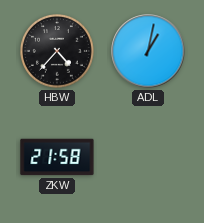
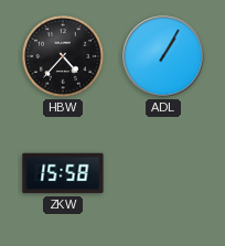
ADL: 1:02 -> 1:05 (163, 56)
ZKW: 21:58 -> 15:58 (63, 173)
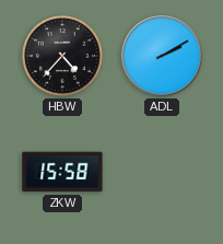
ADL: 1:05 -> 2:10 (162, 56)
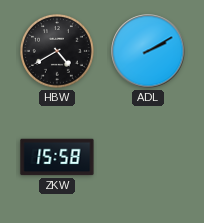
HBW: 4:37 -> 4:40 (58, 52)
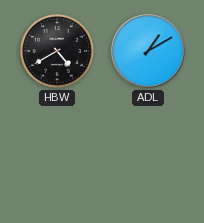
ADL: 2:10 -> 1:10 (148, 51)
ZKW: 15:58 -> none (57, 157)
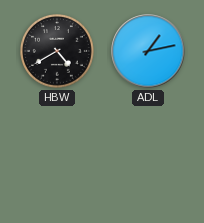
ADL: 1:10 -> 1:13 (148, 51)
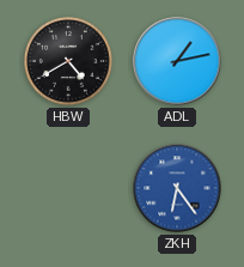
ZKH: none -> 6:24 (177, 188)
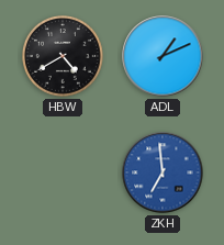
ADL: 1:13 -> 1:11 (163, 56)
ZKH: 6:24 -> 6:59 (163, 172)
